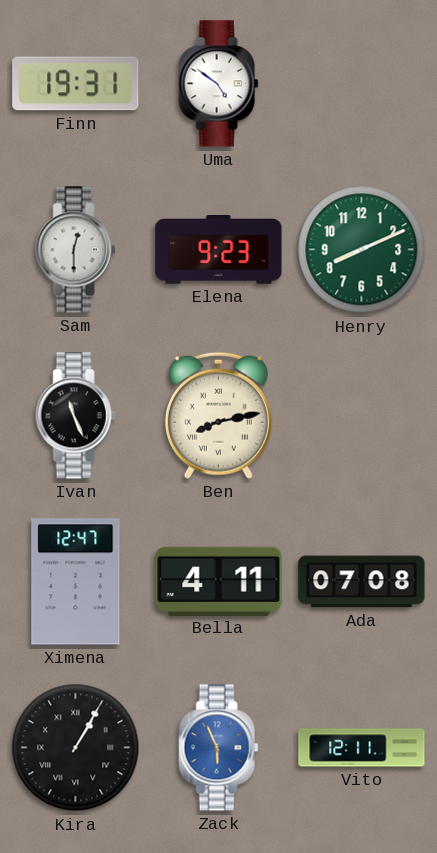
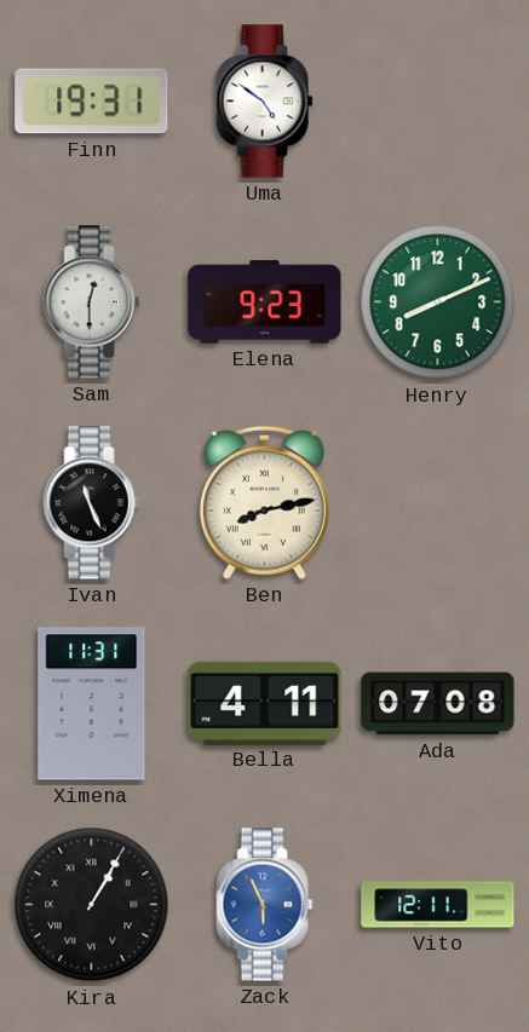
Ximena: 12:47 -> 11:31 (92, 704)
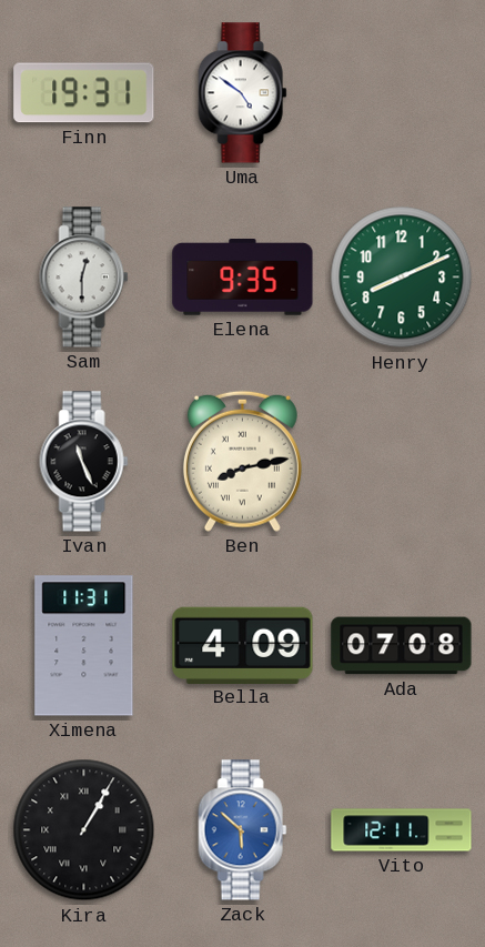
Elena: 9:23 -> 9:35 (243, 278)
Bella: 4:11 -> 4:09 (243, 645)
Zack: 5:56 -> 5:52 (243, 830)
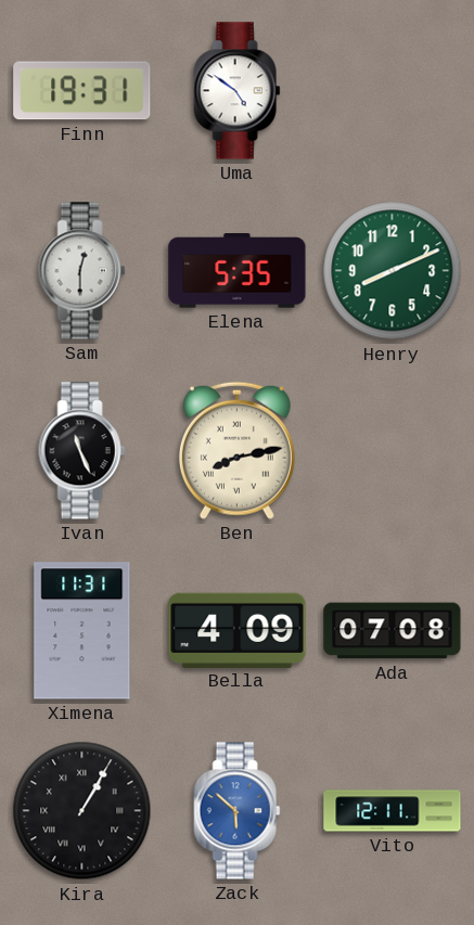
Elena: 9:35 -> 5:35 (238, 271)
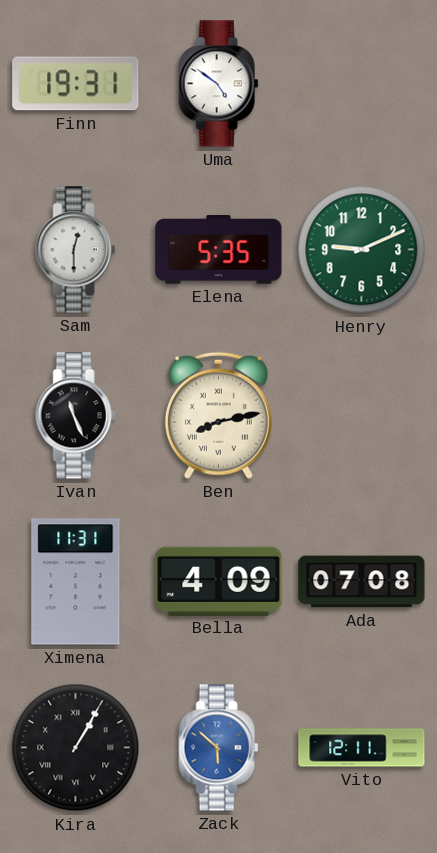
Henry: 8:11 -> 9:11 (362, 250)
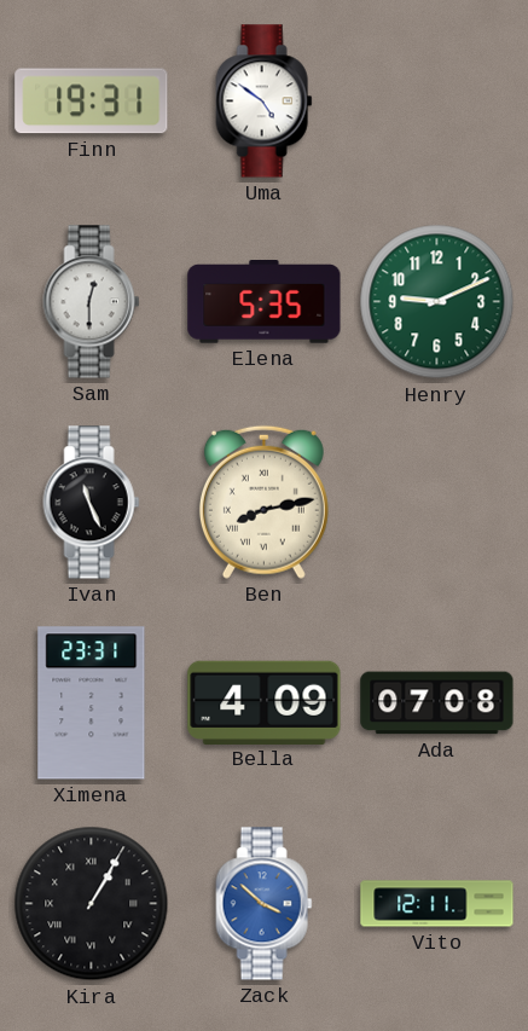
Ximena: 11:31 -> 23:31 (92, 703)
Zack: 5:52 -> 3:52 (265, 904)
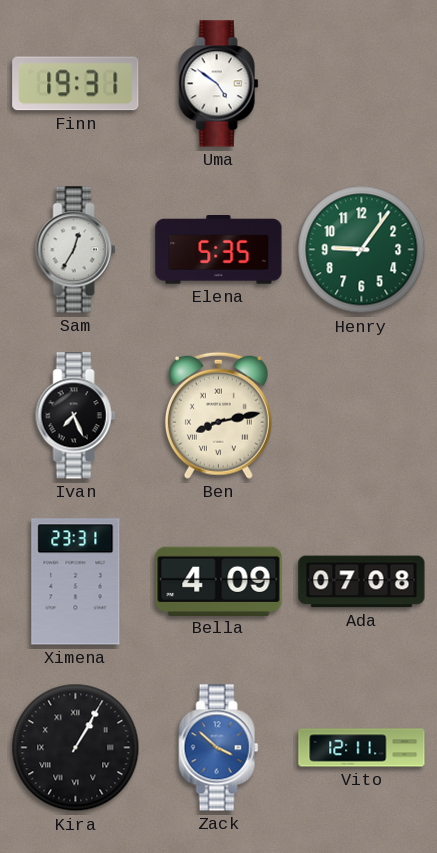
Sam: 12:30 -> 12:35 (76, 250)
Henry: 9:11 -> 9:06 (362, 250)
Ivan: 11:26 -> 7:26 (76, 416)
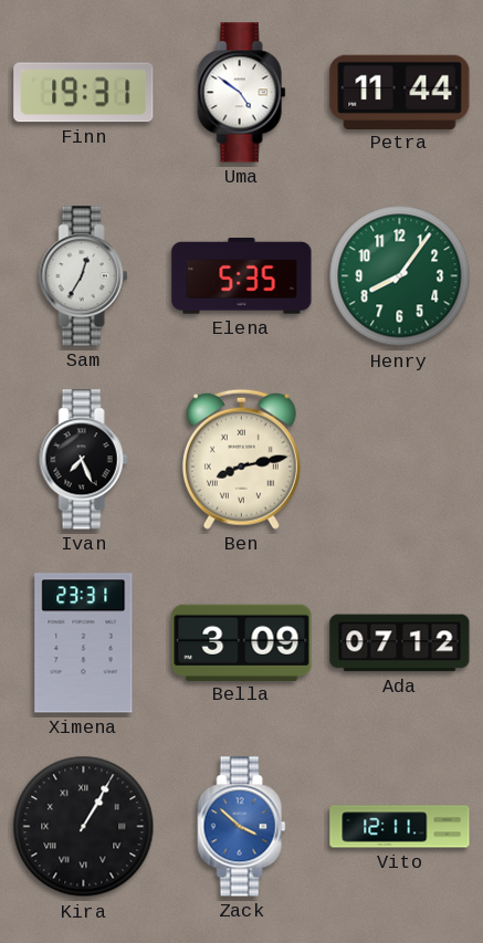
Petra: none -> 11:44 (400, 92)
Henry: 9:06 -> 8:06 (400, 276)
Bella: 4:09 -> 3:09 (242, 642)
Ada: 07:08 -> 07:12 (400, 643)
